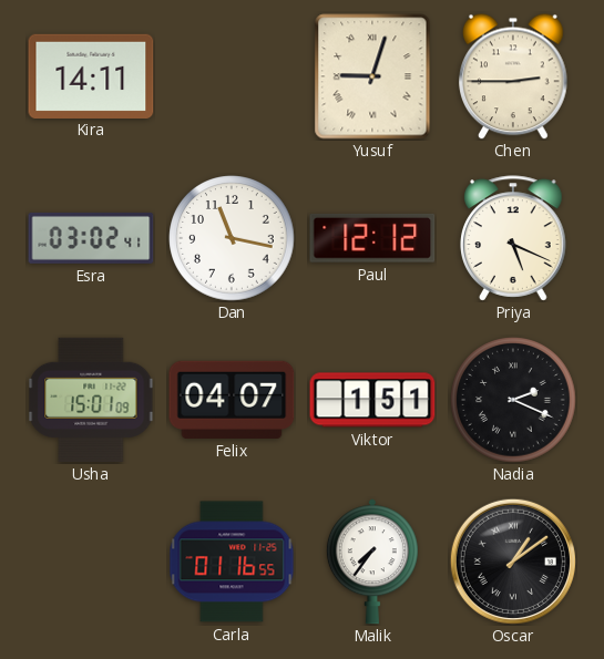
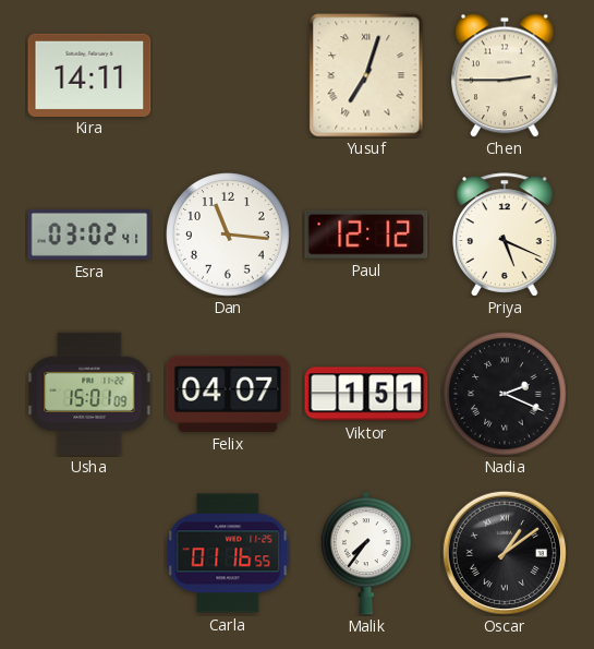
Yusuf: 9:03 -> 7:03 (366, 75)
Dan: 11:17 -> 11:16 (228, 235)
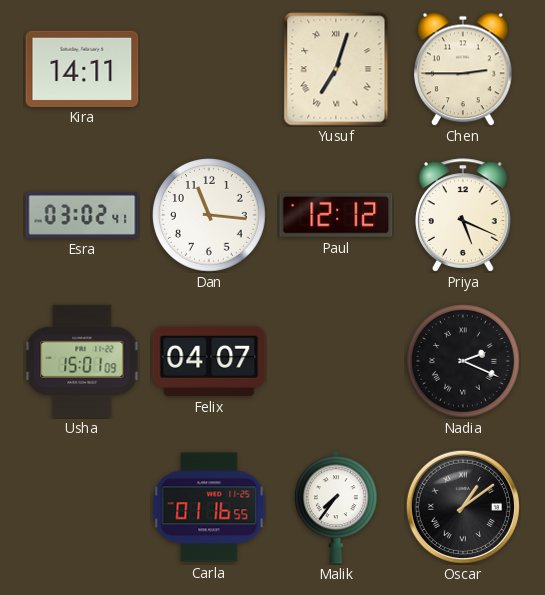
Viktor: 1:51 -> none (366, 394)
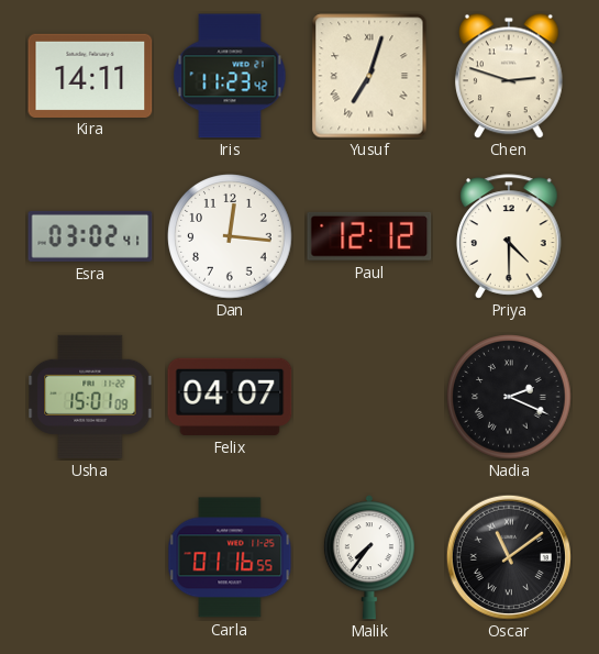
Iris: none -> 11:23 (230, 76)
Chen: 2:45 -> 2:48 (510, 76)
Dan: 11:16 -> 12:16 (230, 236)
Priya: 5:19 -> 4:30 (509, 236)
Oscar: 1:09 -> 11:09 (508, 556)
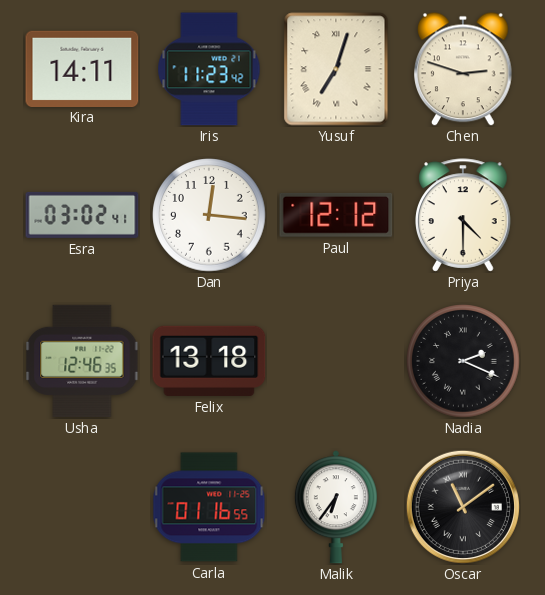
Usha: 15:01 -> 12:46 (82, 361)
Felix: 04:07 -> 13:18 (209, 361)
Malik: 7:36 -> 6:36 (336, 507)
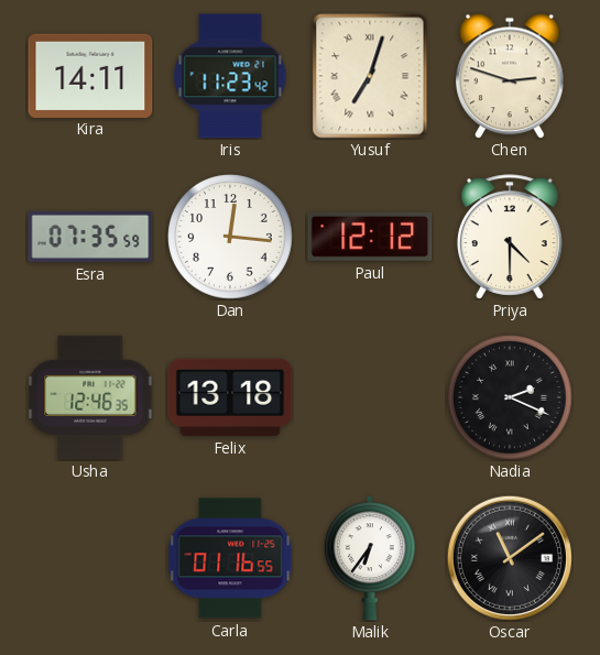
Esra: 03:02 -> 07:35 (90, 237)
